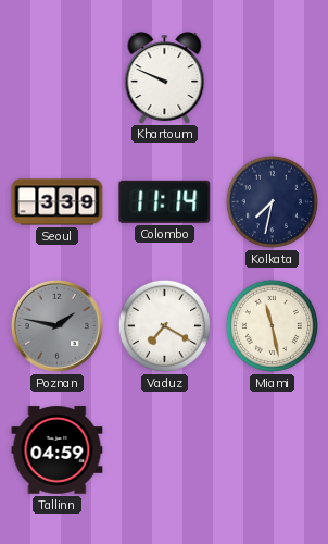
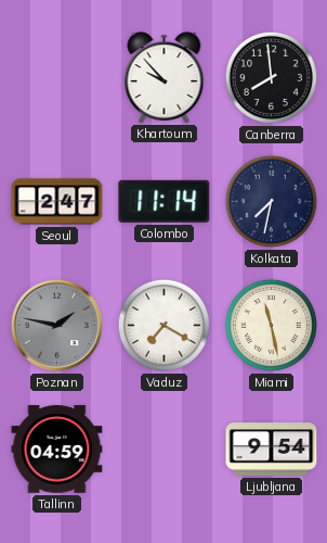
Khartoum: 9:49 -> 9:53 (165, 77)
Canberra: none -> 7:59 (271, 77)
Seoul: 3:39 -> 2:47 (57, 202)
Ljubljana: none -> 9:54 (272, 450)
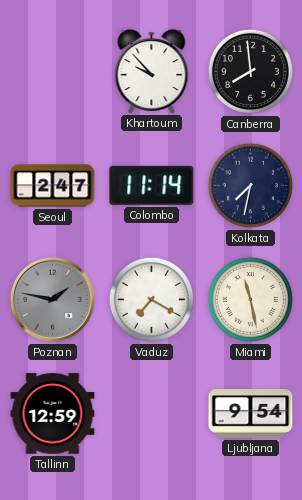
Tallinn: 04:59 -> 12:59 (53, 414)
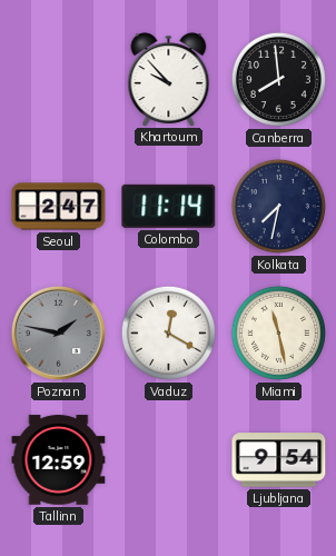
Vaduz: 7:20 -> 12:20 (168, 332)
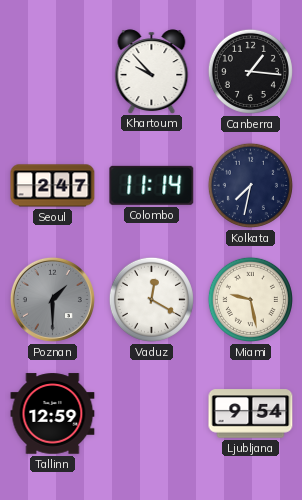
Canberra: 7:59 -> 1:16 (250, 71)
Poznan: 1:47 -> 1:30 (52, 299)
Miami: 11:28 -> 9:28 (250, 299)
